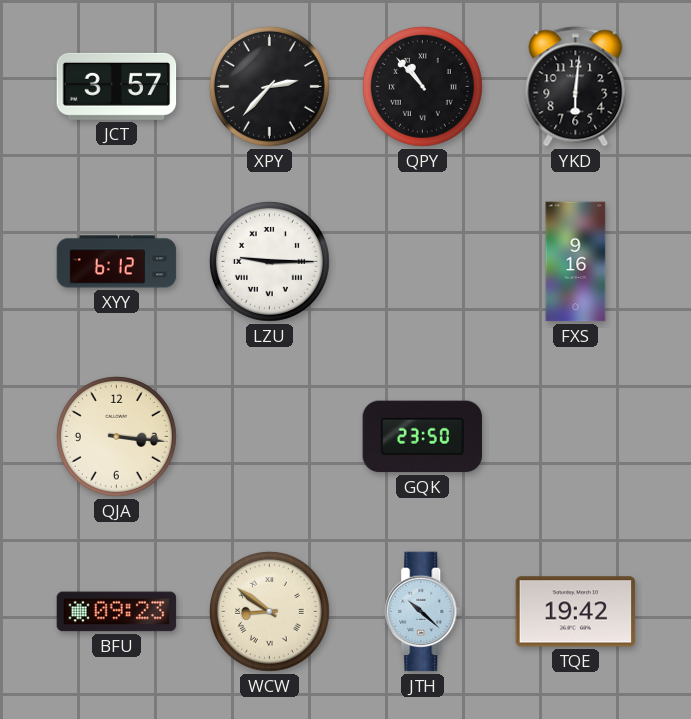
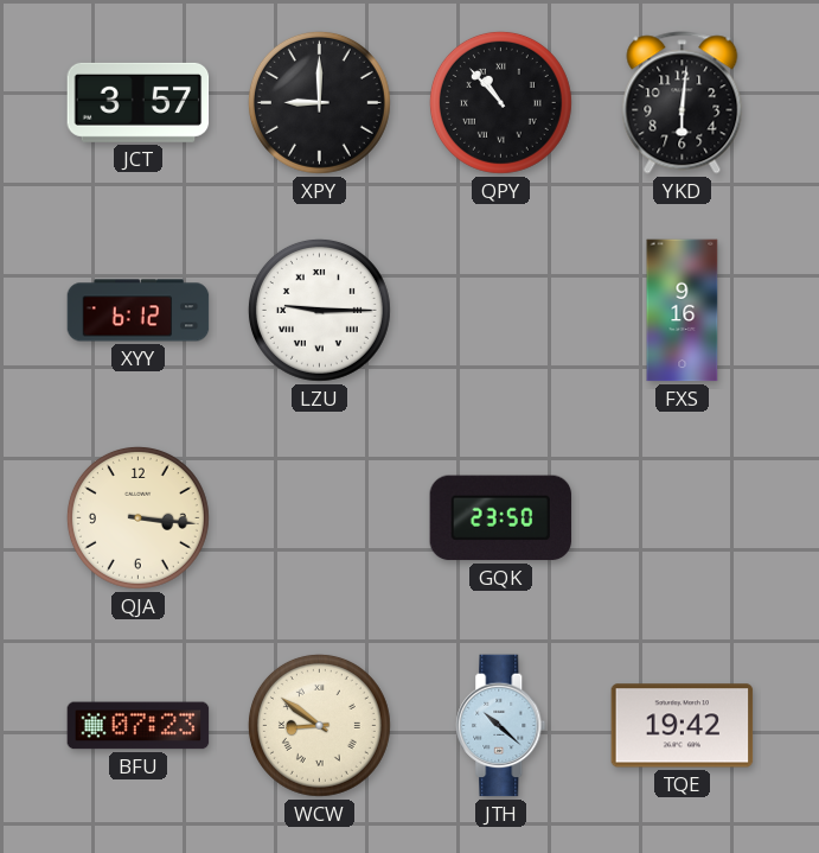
XPY: 2:37 -> 9:00 (319, 102)
BFU: 09:23 -> 07:23 (139, 726)
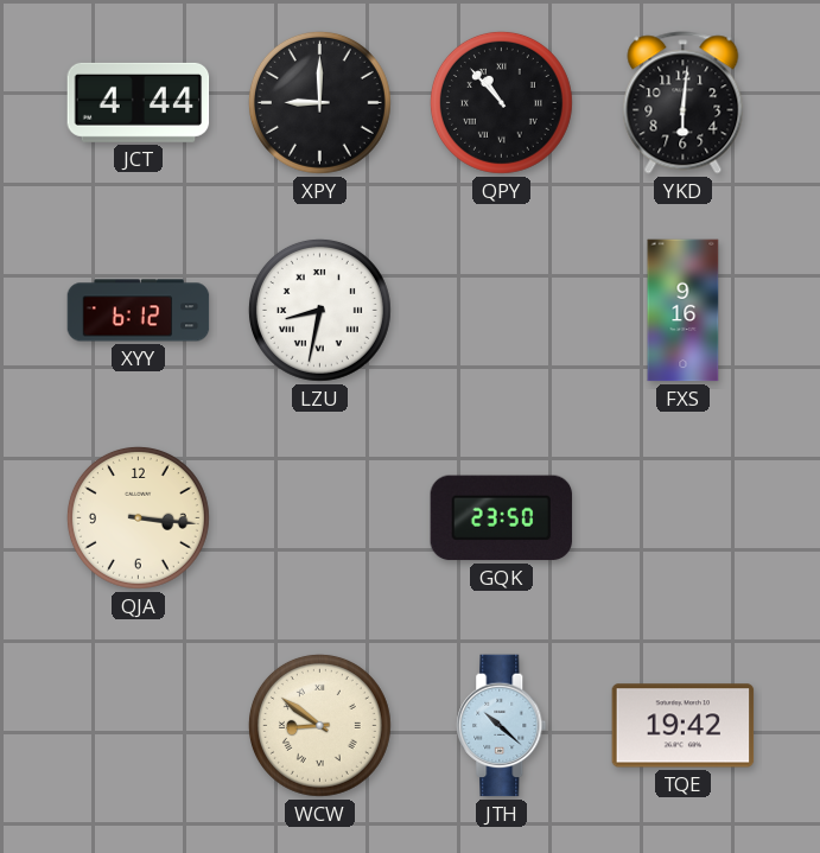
JCT: 3:57 -> 4:44 (139, 102)
LZU: 9:15 -> 8:32 (319, 310)
BFU: 07:23 -> none (139, 726)
